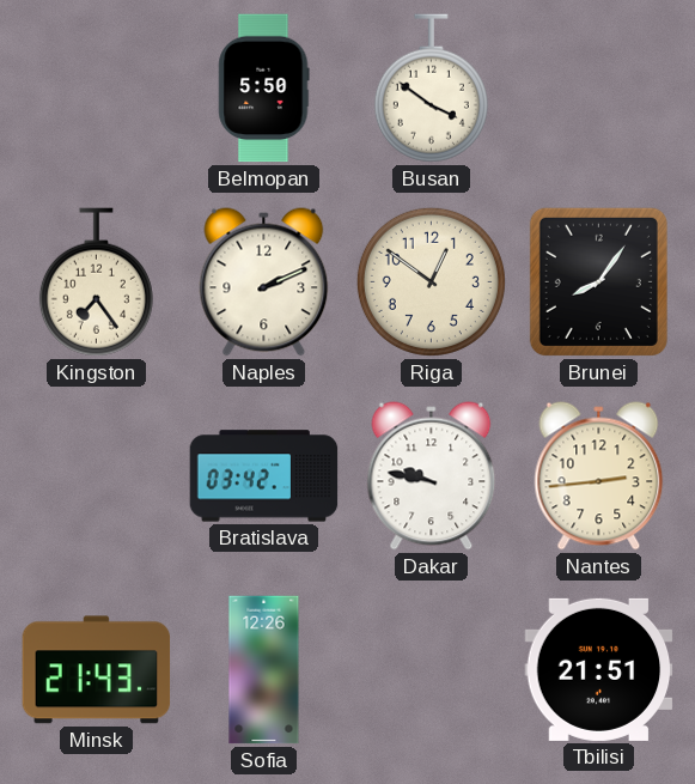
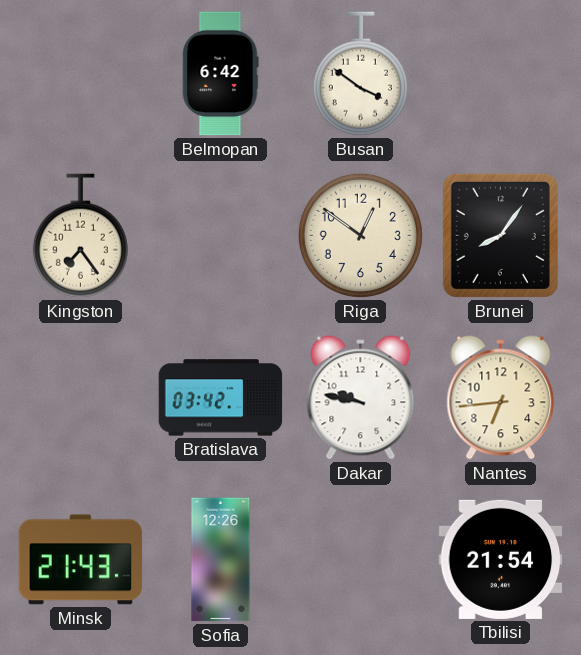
Belmopan: 5:50 -> 6:42 (221, 74)
Naples: 2:11 -> none (264, 282)
Nantes: 2:44 -> 6:44 (501, 398)
Tbilisi: 21:51 -> 21:54 (501, 559)
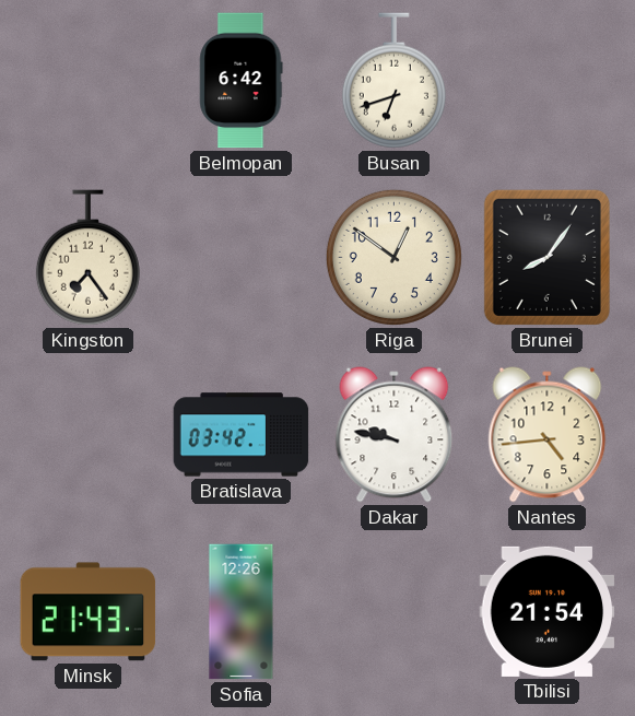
Busan: 3:51 -> 6:42 (393, 81)
Nantes: 6:44 -> 4:44 (548, 435)
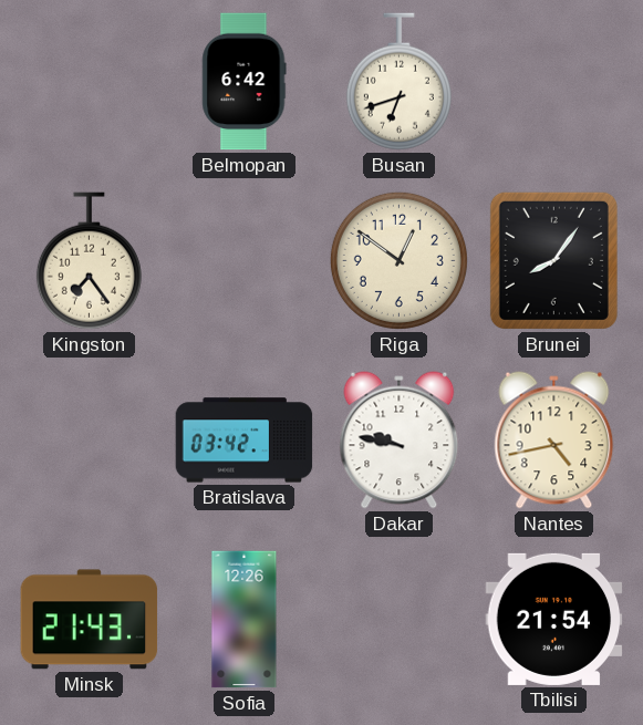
Nantes: 4:44 -> 4:43 (554, 441)
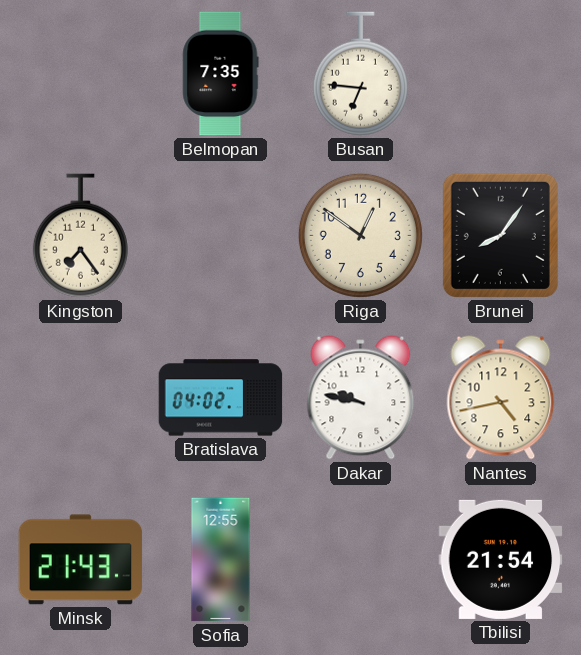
Belmopan: 6:42 -> 7:35 (221, 74)
Busan: 6:42 -> 6:46 (360, 74)
Bratislava: 03:42 -> 04:02 (221, 398)
Sofia: 12:26 -> 12:55 (221, 560)
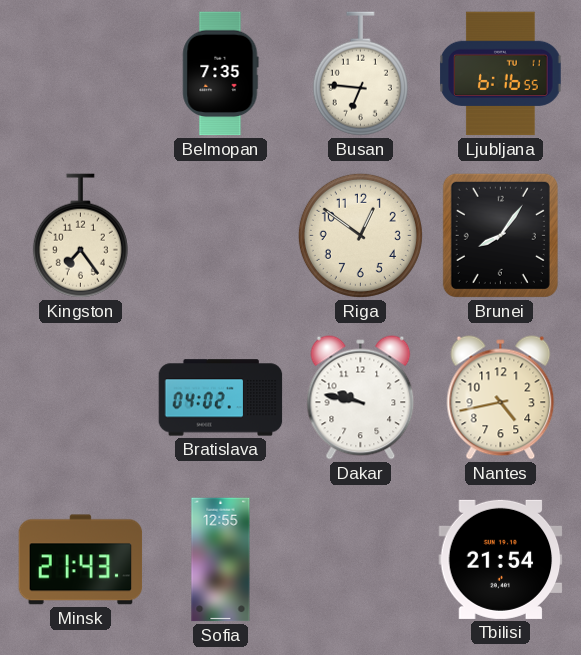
Ljubljana: none -> 6:16 (501, 74)
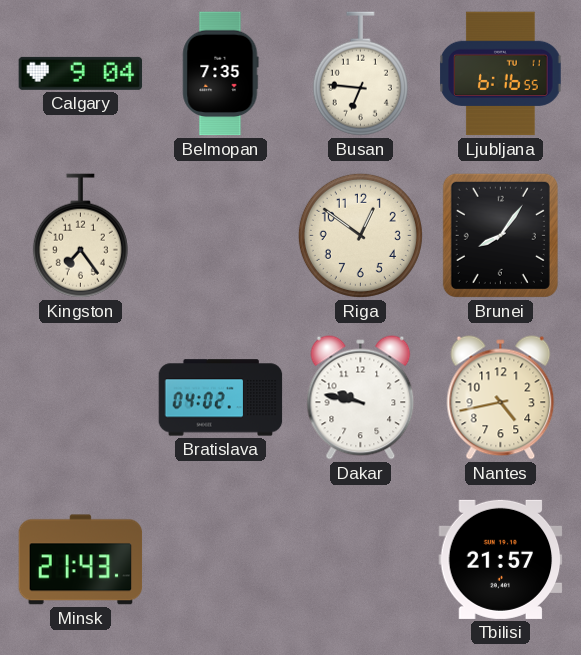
Calgary: none -> 9:04 (81, 73)
Sofia: 12:55 -> none (221, 560)
Tbilisi: 21:54 -> 21:57 (501, 559)
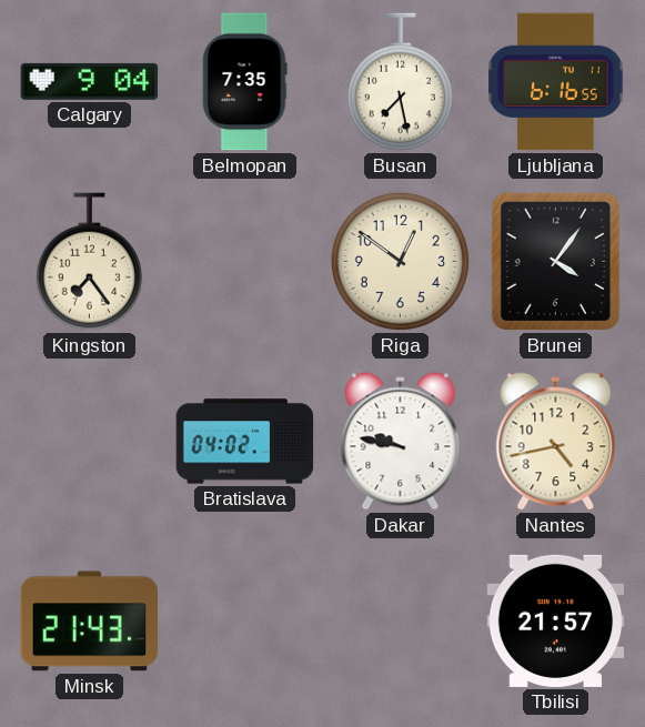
Busan: 6:46 -> 7:28 (400, 82)
Brunei: 8:06 -> 4:06 (555, 261)
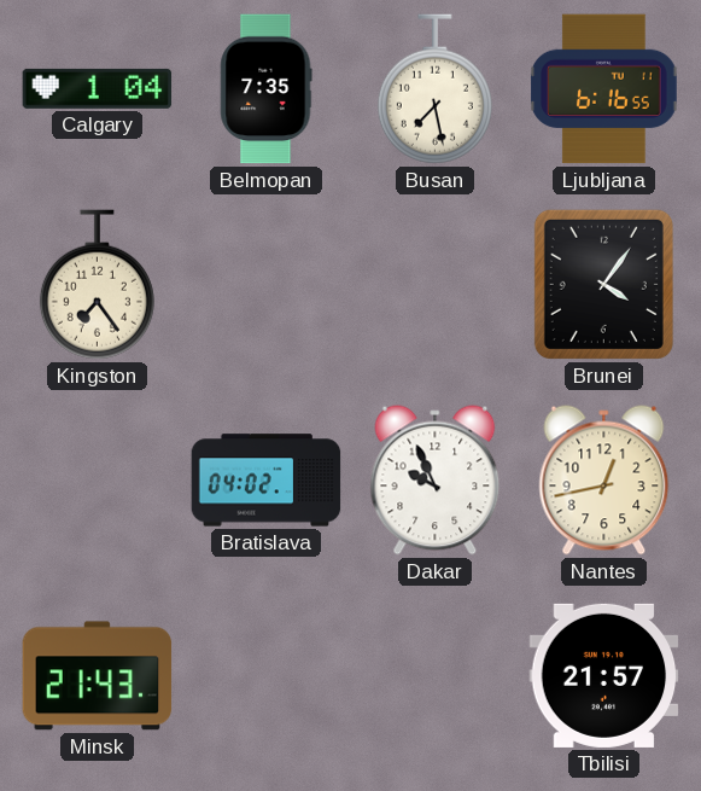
Calgary: 9:04 -> 1:04 (98, 88)
Riga: 12:51 -> none (400, 261)
Dakar: 9:47 -> 9:56 (436, 481)
Nantes: 4:43 -> 12:43 (604, 481)
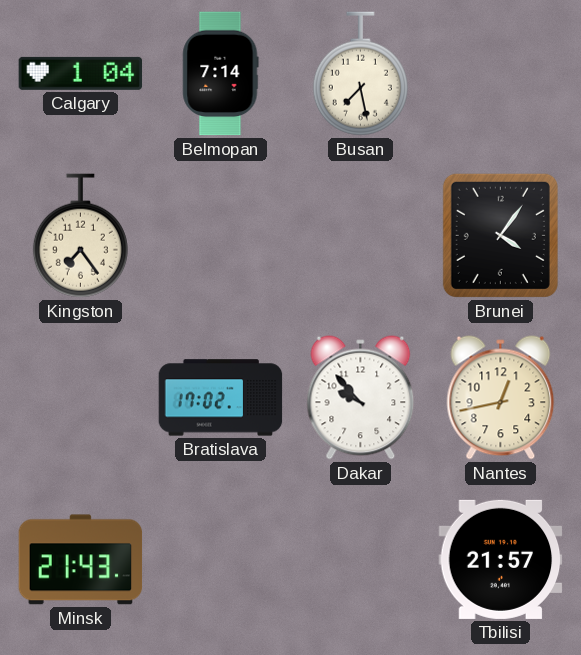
Belmopan: 7:35 -> 7:14 (221, 74)
Ljubljana: 6:16 -> none (604, 89)
Bratislava: 04:02 -> 17:02 (221, 398)
Dakar: 9:56 -> 9:53 (361, 398)
